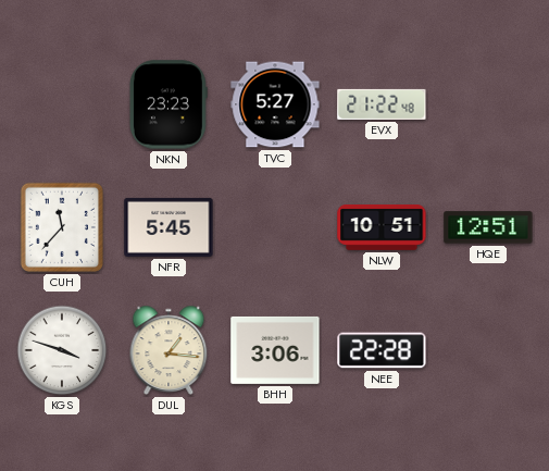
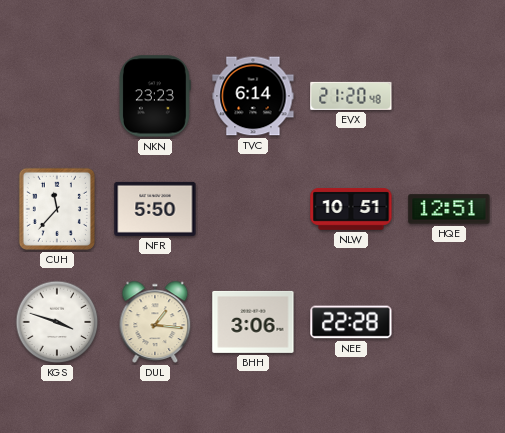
TVC: 5:27 -> 6:14 (253, 96)
EVX: 21:22 -> 21:20 (351, 96)
NFR: 5:45 -> 5:50 (155, 209)
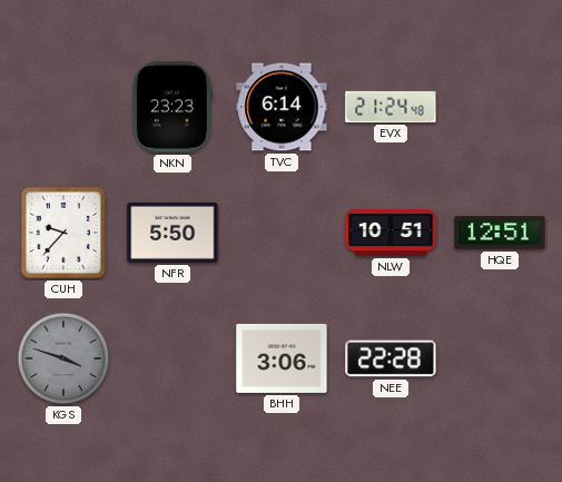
EVX: 21:20 -> 21:24 (391, 107)
CUH: 11:37 -> 9:37 (63, 233)
KGS dial: white -> grey (63, 358)
DUL: 1:16 -> none (155, 322)
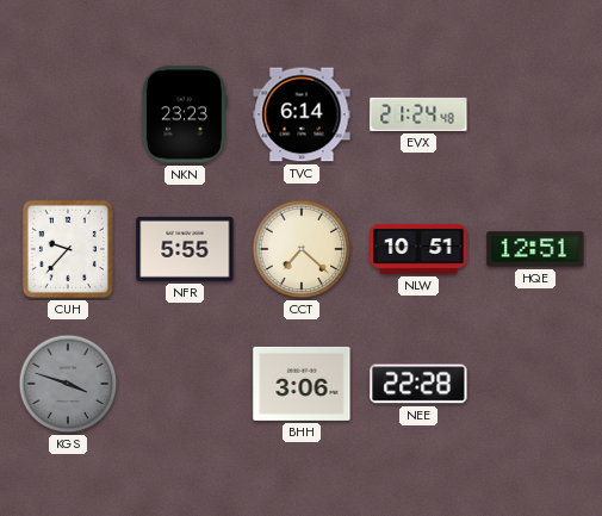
NFR: 5:50 -> 5:55 (185, 249)
CCT: none -> 7:22 (302, 249)
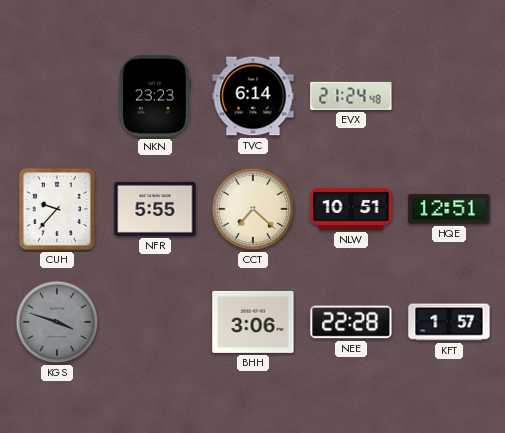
KFT: none -> 1:57 (449, 322)
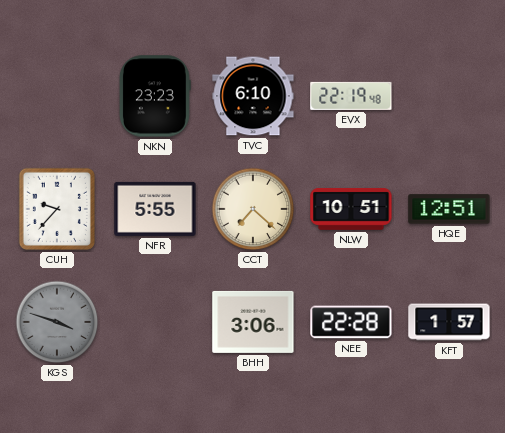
TVC: 6:14 -> 6:10 (253, 96)
EVX: 21:24 -> 22:19 (351, 96)
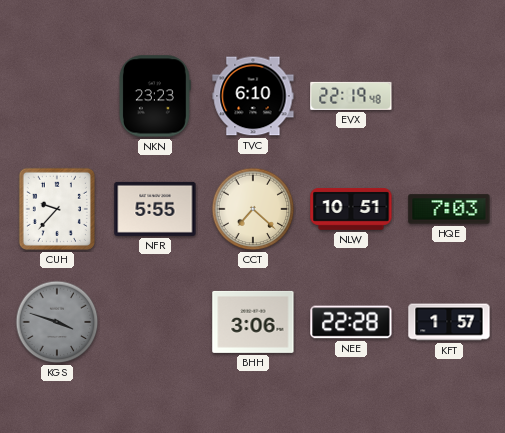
HQE: 12:51 -> 7:03 (449, 209)
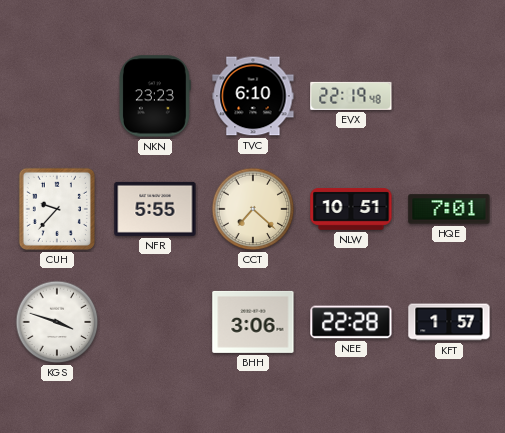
HQE: 7:03 -> 7:01 (449, 209)
KGS dial: grey -> white (57, 322)
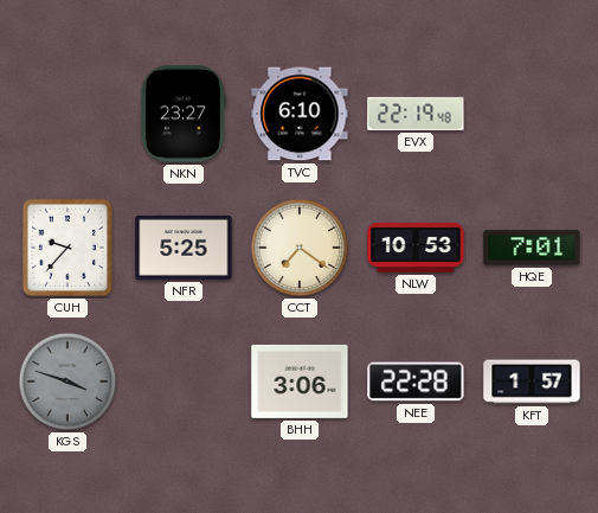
NKN: 23:23 -> 23:27 (184, 114)
NFR: 5:55 -> 5:25 (184, 248)
CCT: 7:22 -> 7:21 (300, 248)
NLW: 10:51 -> 10:53 (416, 249)
KGS dial: white -> grey (67, 381)
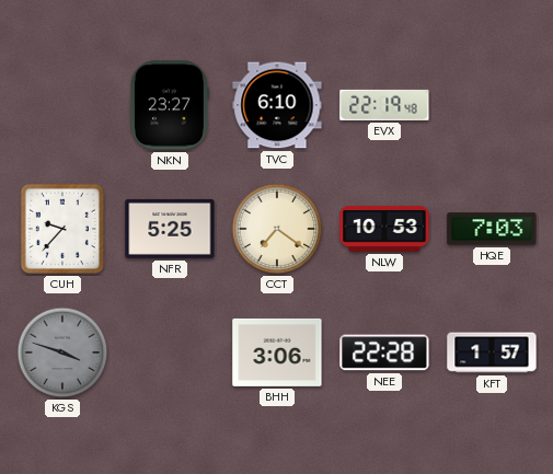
HQE: 7:01 -> 7:03 (492, 229)
